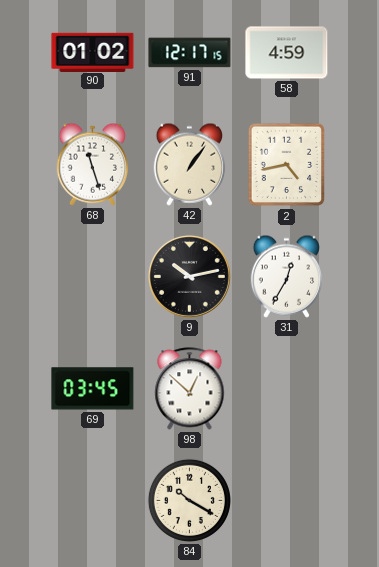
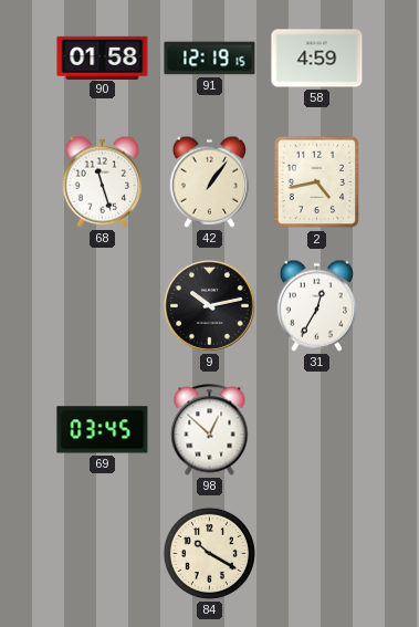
90: 01:02 -> 01:58 (103, 58)
91: 12:17 -> 12:19 (210, 59)
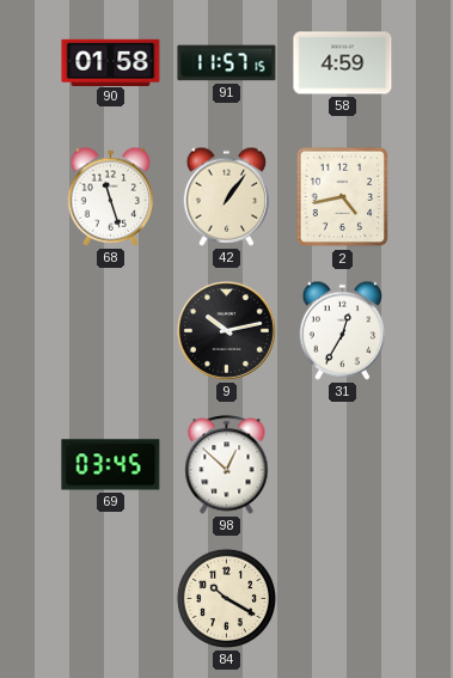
91: 12:19 -> 11:57 (227, 63)
